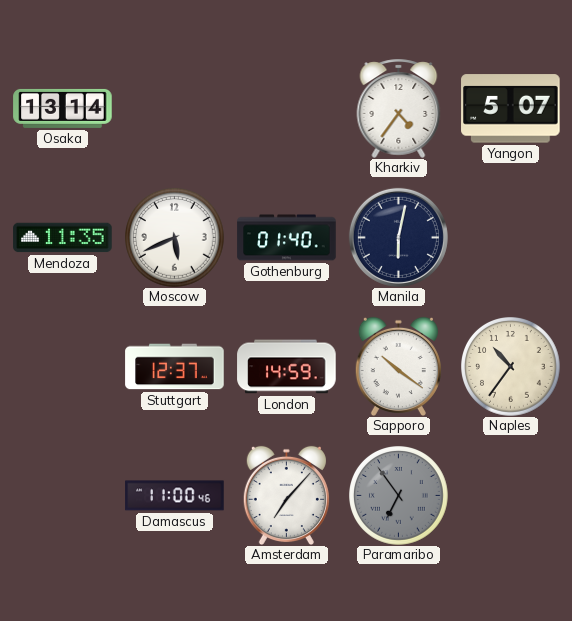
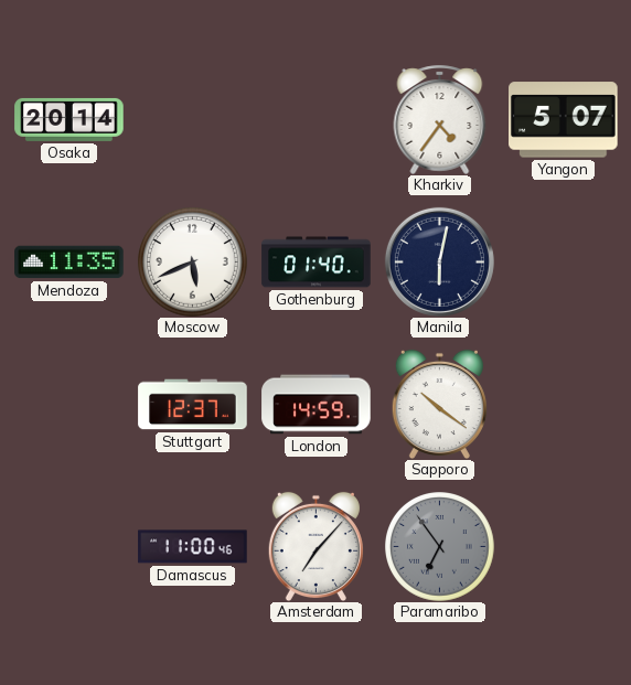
Osaka: 13:14 -> 20:14 (69, 119)
Naples: 10:36 -> none (511, 367)
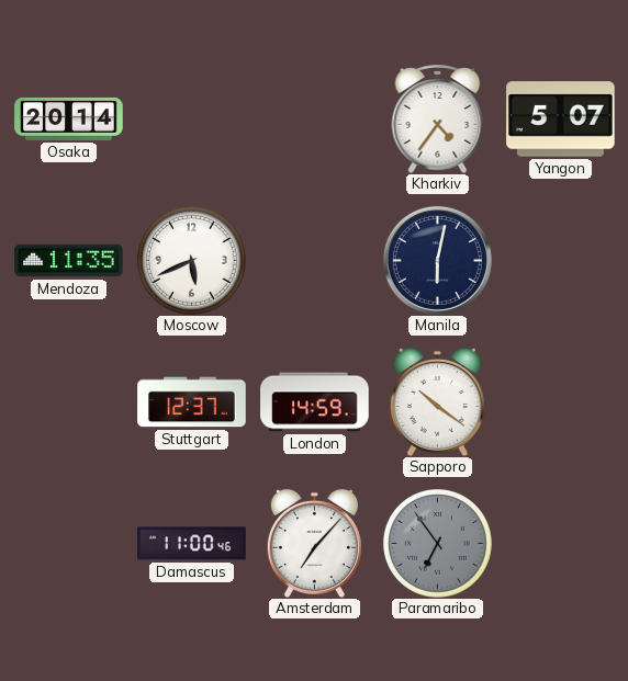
Gothenburg: 01:40 -> none (317, 263)
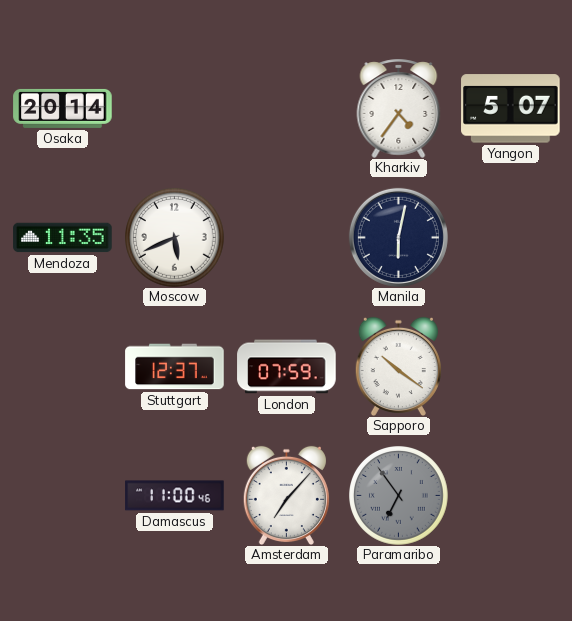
London: 14:59 -> 07:59 (287, 367)
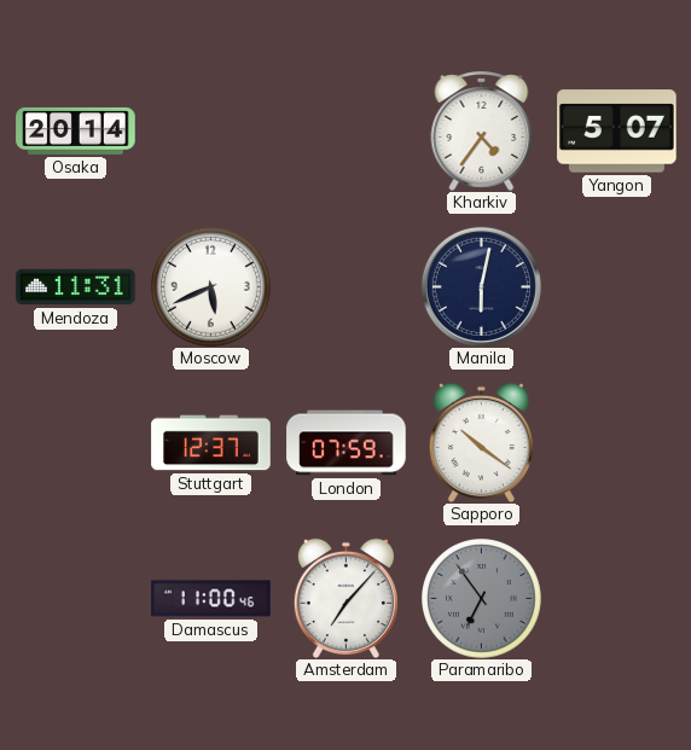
Mendoza: 11:35 -> 11:31 (76, 287)
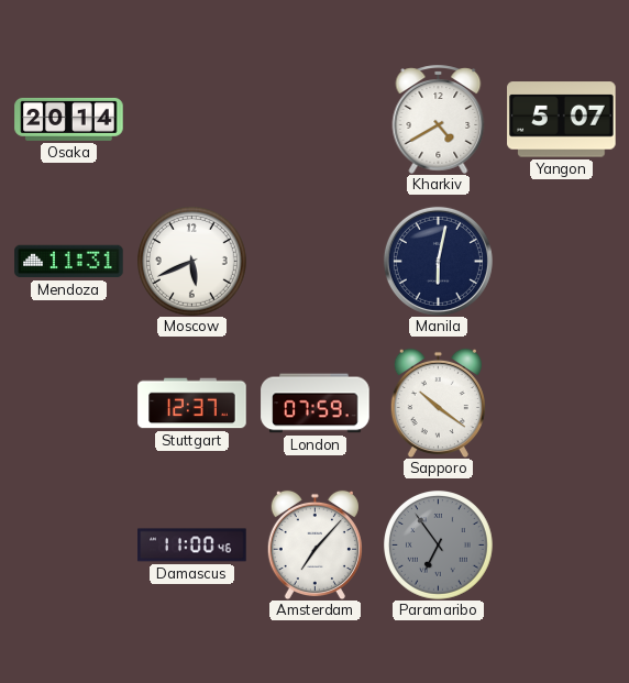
Kharkiv: 4:36 -> 4:40 (439, 119)
